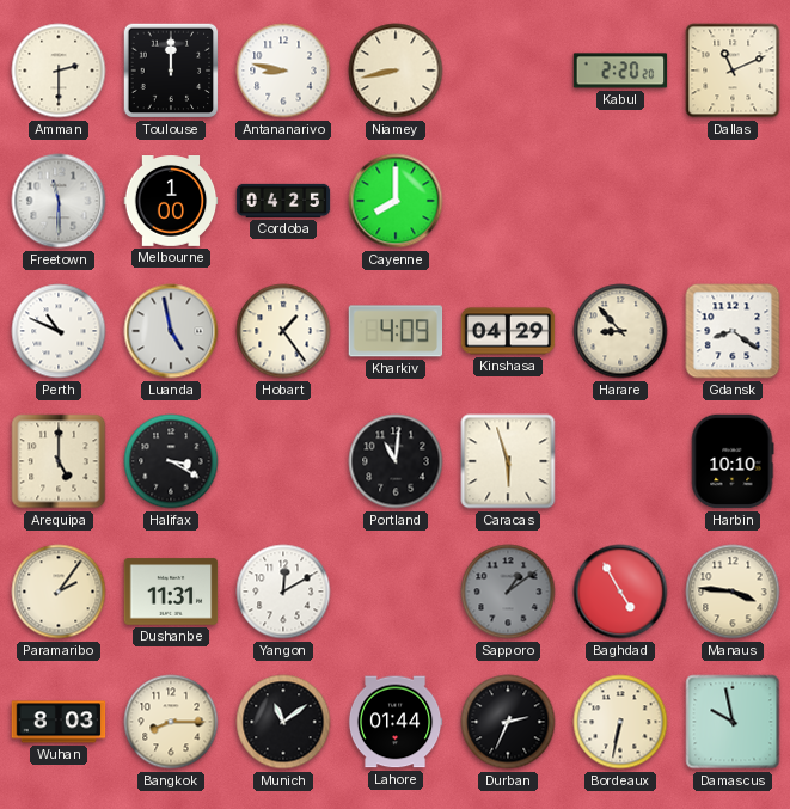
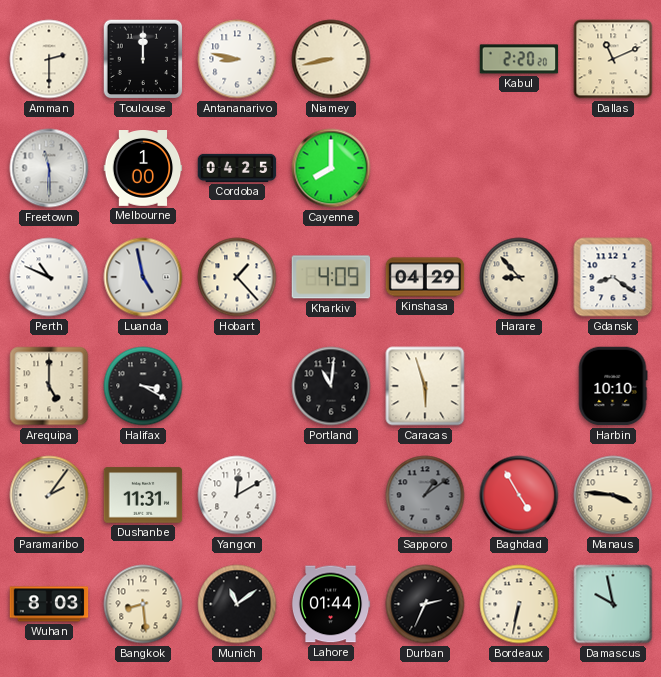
Hobart: 1:24 -> 1:23 (237, 277)
Bangkok: 8:15 -> 8:29 (143, 604)
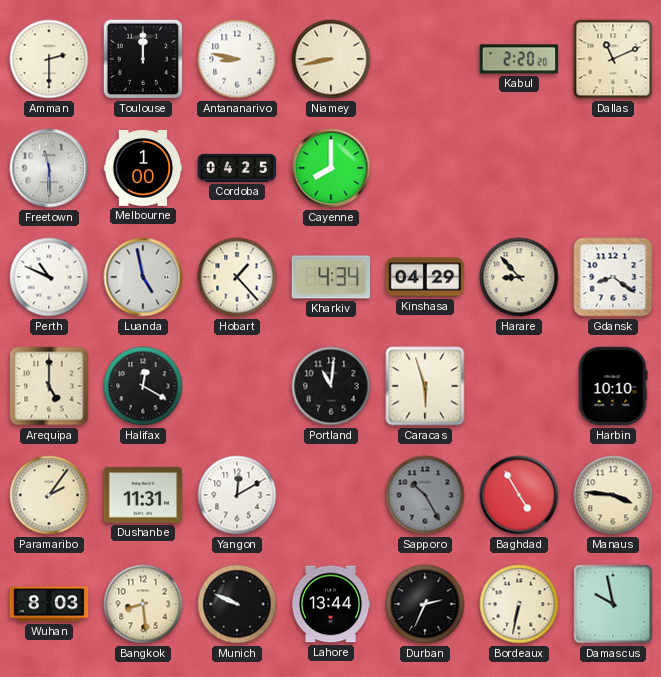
Kharkiv: 4:09 -> 4:34 (331, 277)
Halifax: 3:20 -> 12:20 (143, 386)
Sapporo: 1:09 -> 10:25 (425, 495)
Munich: 11:09 -> 9:49 (237, 604)
Lahore: 01:44 -> 13:44 (331, 604)
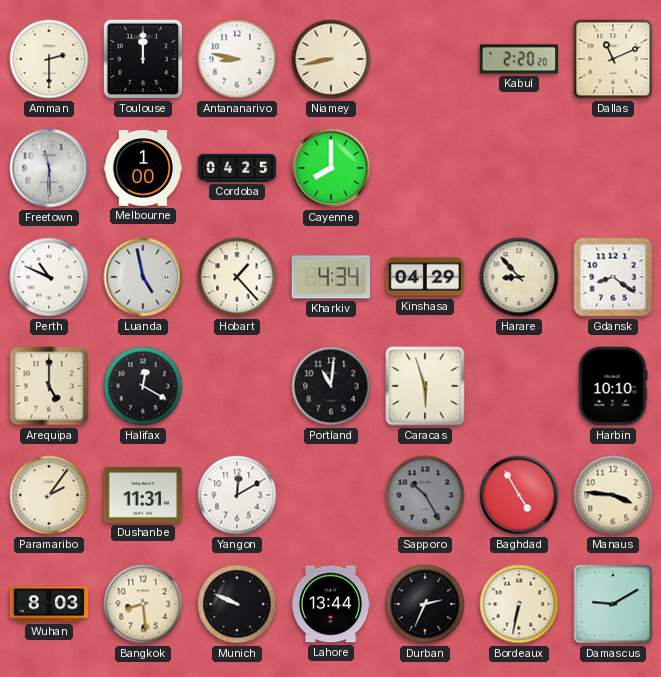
Damascus: 9:58 -> 9:10 (613, 604)
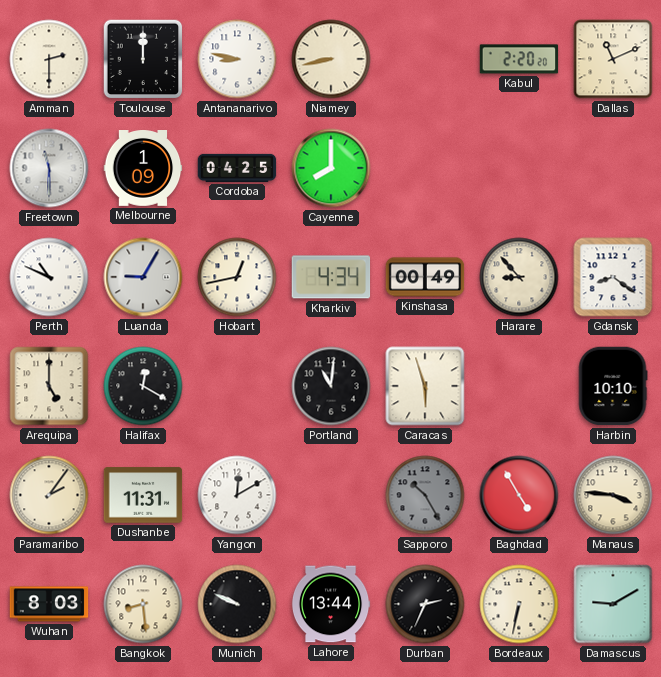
Melbourne: 1:00 -> 1:09 (143, 169)
Luanda: 4:58 -> 9:05 (143, 277)
Hobart: 1:23 -> 12:43 (237, 277)
Kinshasa: 04:29 -> 00:49 (425, 277)
